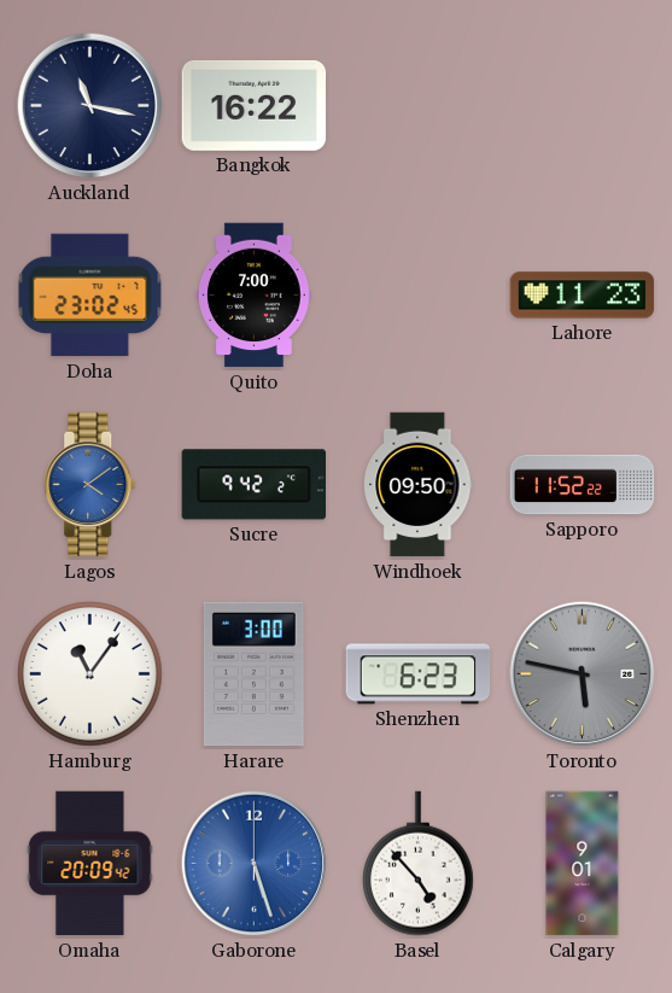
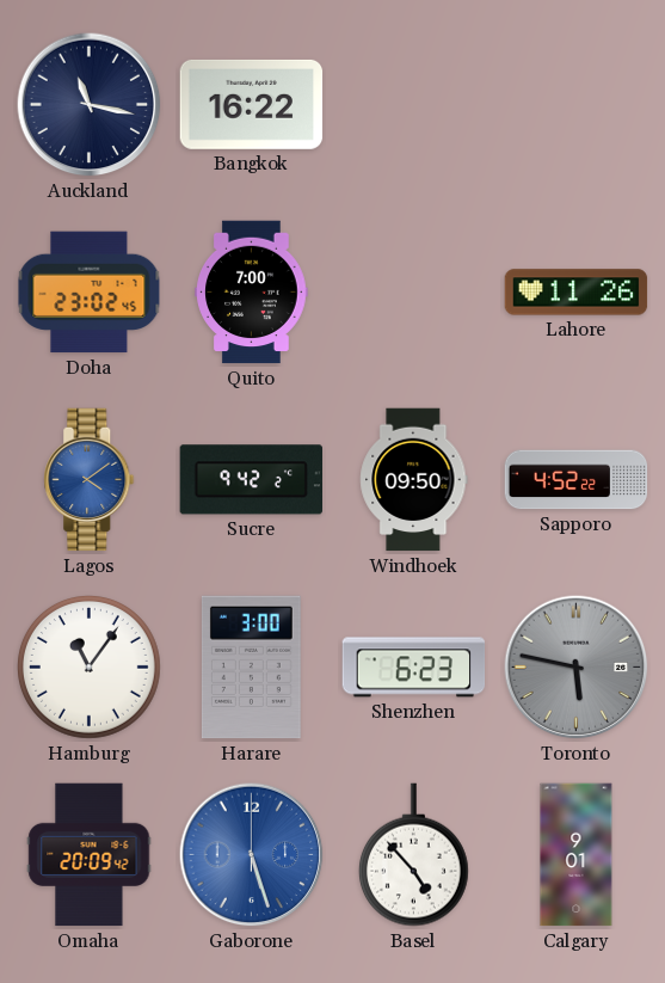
Lahore: 11:23 -> 11:26 (577, 293)
Sapporo: 11:52 -> 4:52 (577, 480)
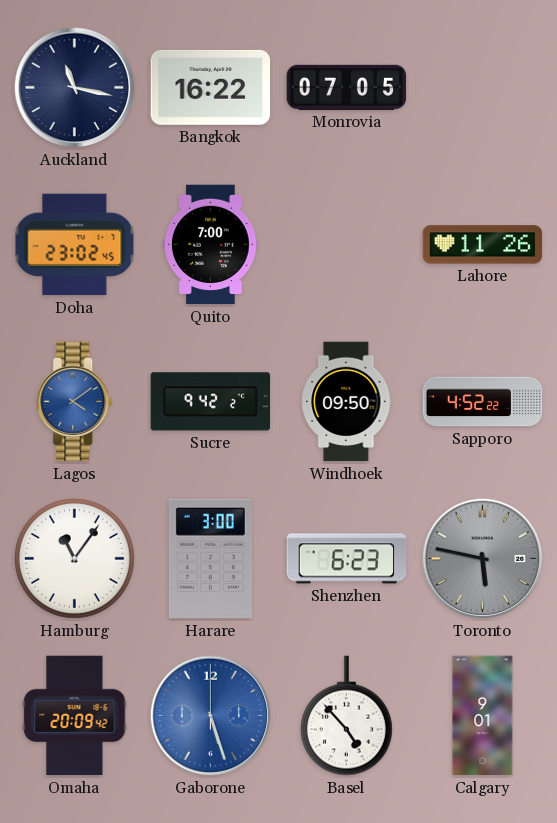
Monrovia: none -> 07:05 (347, 87)
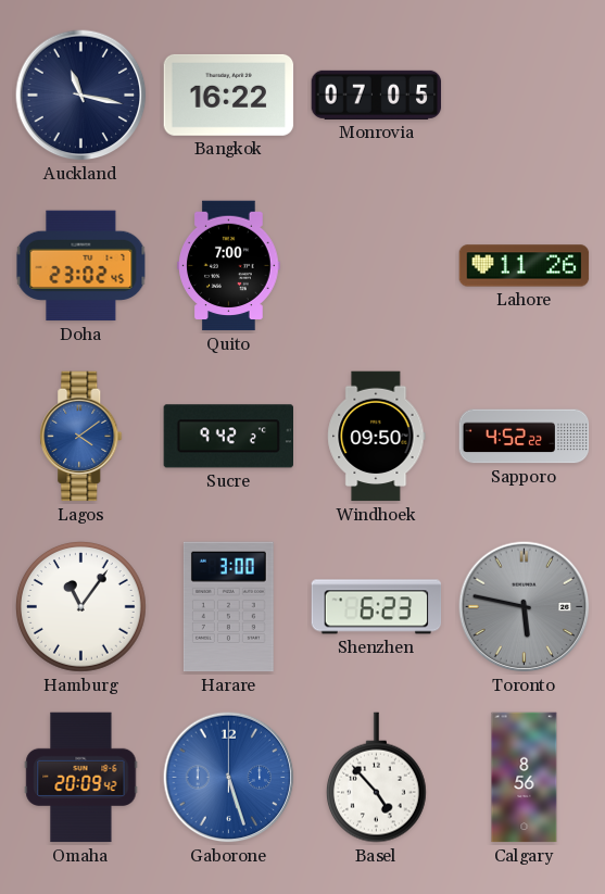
Calgary: 9:01 -> 8:56 (525, 778)
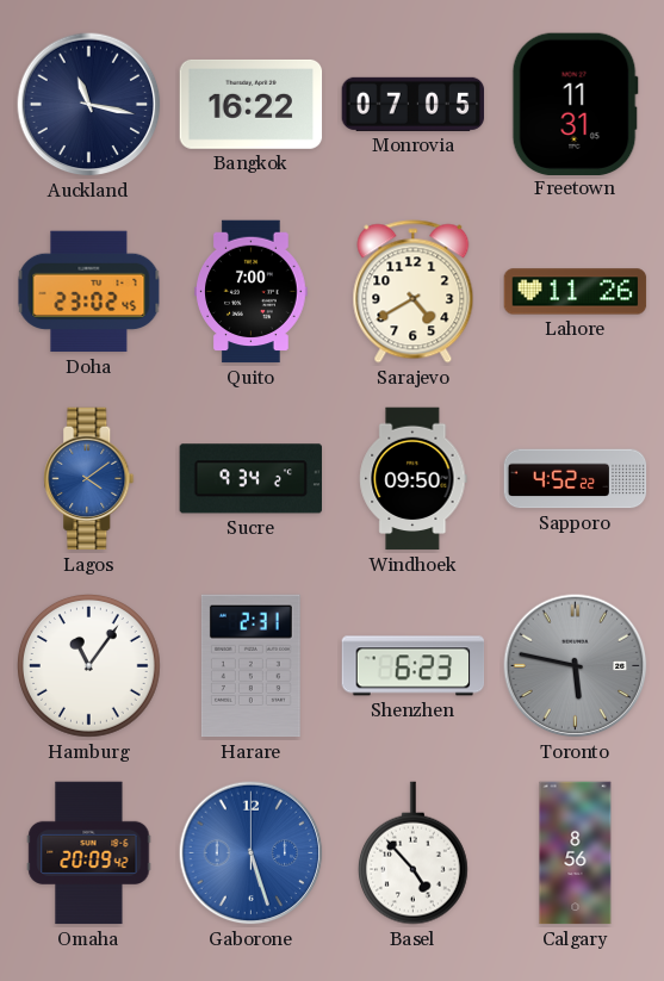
Freetown: none -> 11:31 (575, 104)
Sarajevo: none -> 4:40 (414, 292)
Sucre: 9:42 -> 9:34 (250, 479)
Harare: 3:00 -> 2:31 (250, 666)
